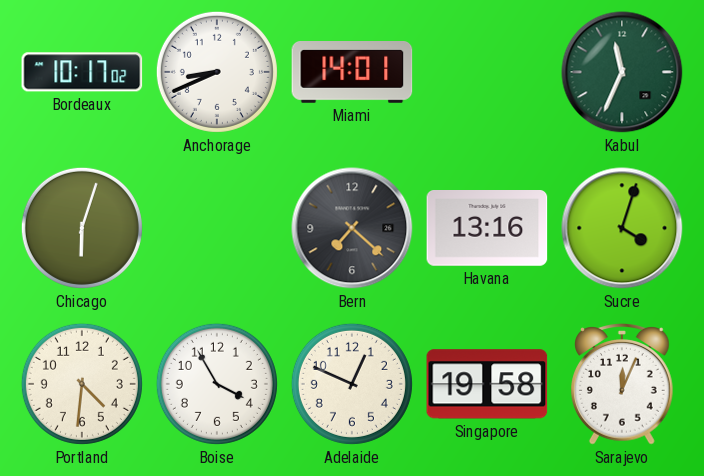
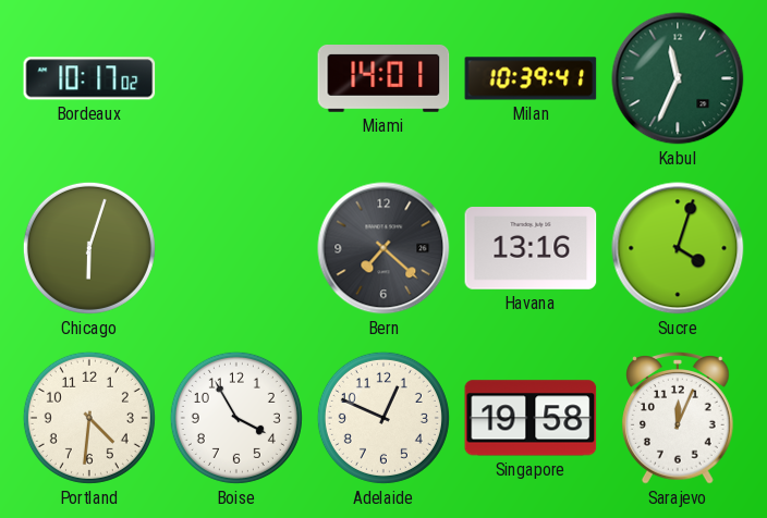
Anchorage: 8:41 -> none (217, 72)
Milan: none -> 10:39 (531, 78)
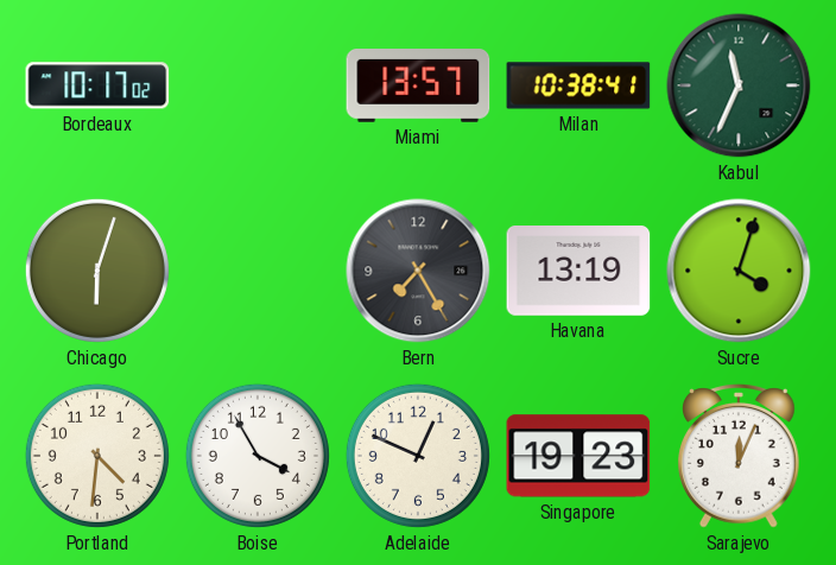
Miami: 14:01 -> 13:57 (418, 87)
Milan: 10:39 -> 10:38 (578, 85)
Bern: 7:22 -> 7:25 (418, 271)
Havana: 13:16 -> 13:19 (578, 272)
Singapore: 19:58 -> 19:23 (578, 456)
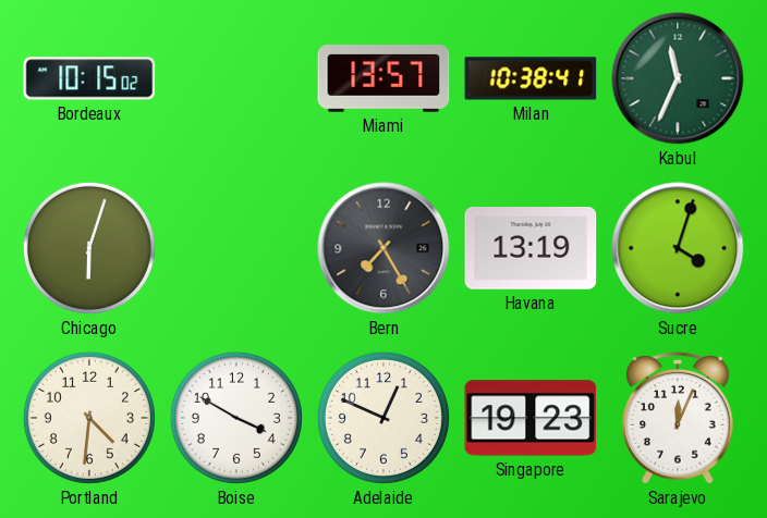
Bordeaux: 10:17 -> 10:15 (89, 78)
Boise: 3:55 -> 3:50 (236, 418)
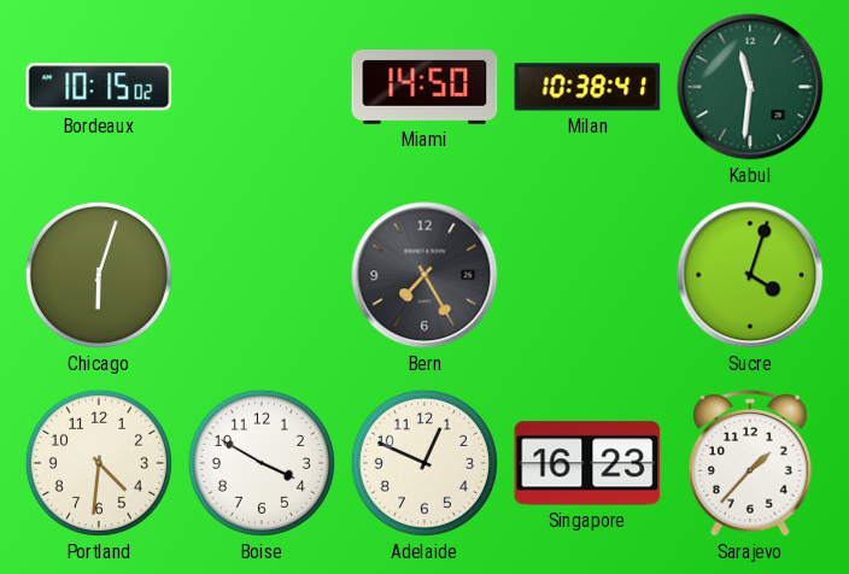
Miami: 13:57 -> 14:50 (424, 88)
Kabul: 11:34 -> 11:31 (750, 87)
Havana: 13:19 -> none (531, 249)
Singapore: 19:23 -> 16:23 (587, 463)
Sarajevo: 12:04 -> 1:37 (751, 463)
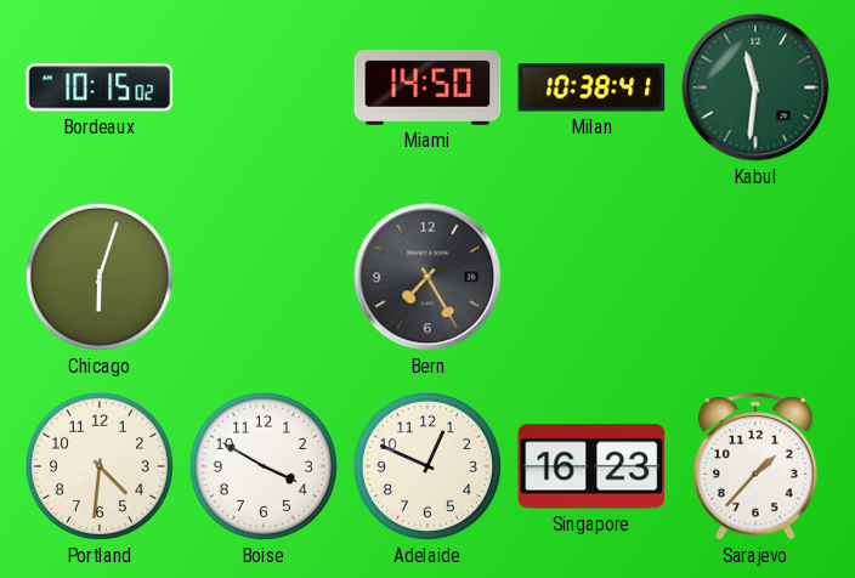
Sucre: 4:03 -> none (750, 275)
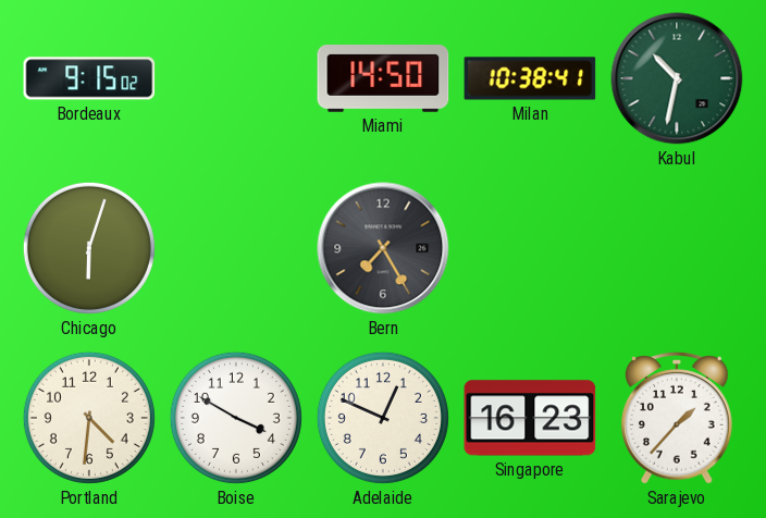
Bordeaux: 10:15 -> 9:15 (89, 78)
Kabul: 11:31 -> 10:32 (677, 78)
